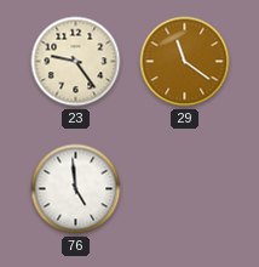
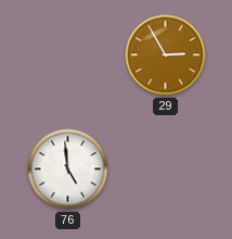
23: 9:24 -> none (76, 62)
29: 11:21 -> 2:55 (166, 55)
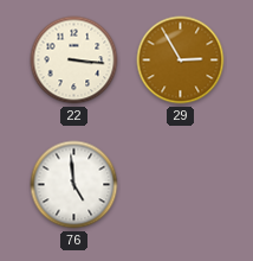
22: none -> 3:16 (74, 61)
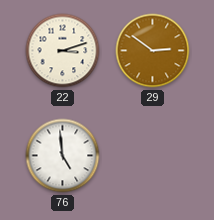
22: 3:16 -> 3:12 (63, 51)
29: 2:55 -> 2:51 (153, 51)
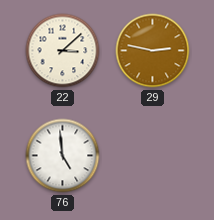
22: 3:12 -> 3:08 (63, 51)
29: 2:51 -> 2:47 (153, 51)
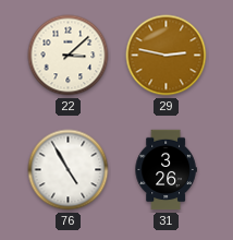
76: 4:59 -> 4:55 (69, 170)
31: none -> 3:26 (165, 170)
